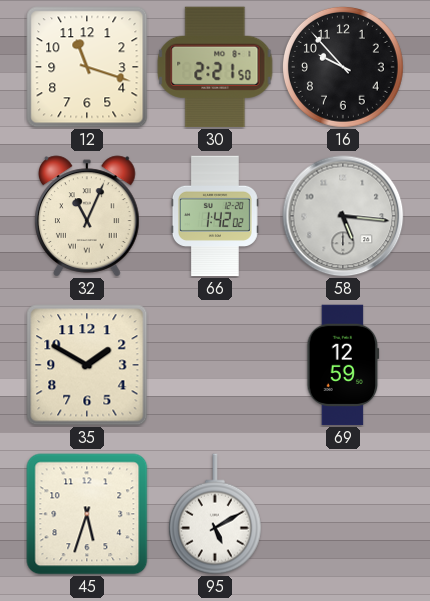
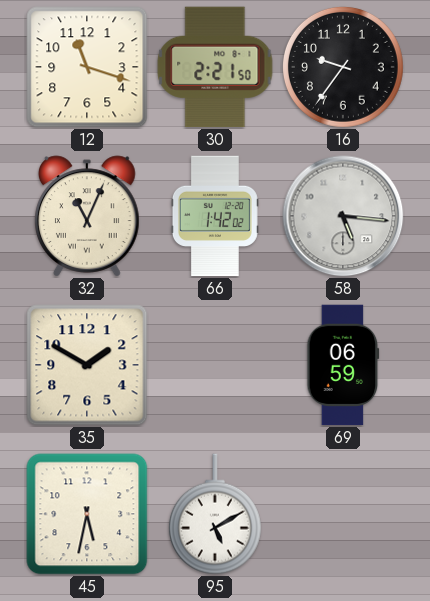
16: 9:53 -> 9:36 (343, 67)
69: 12:59 -> 06:59 (343, 365)
45: 5:33 -> 5:32 (87, 514)
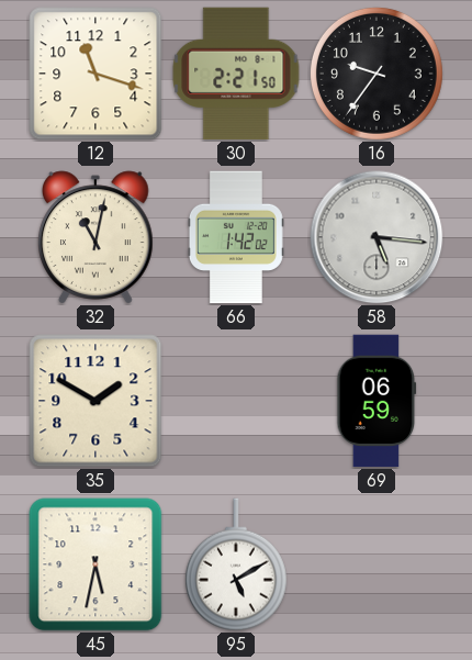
32: 11:04 -> 11:02 (97, 237)
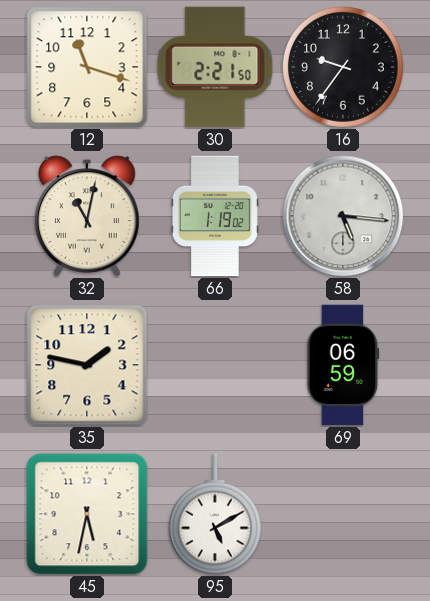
66: 1:42 -> 1:19 (215, 216)
35: 1:50 -> 1:47 (87, 365)
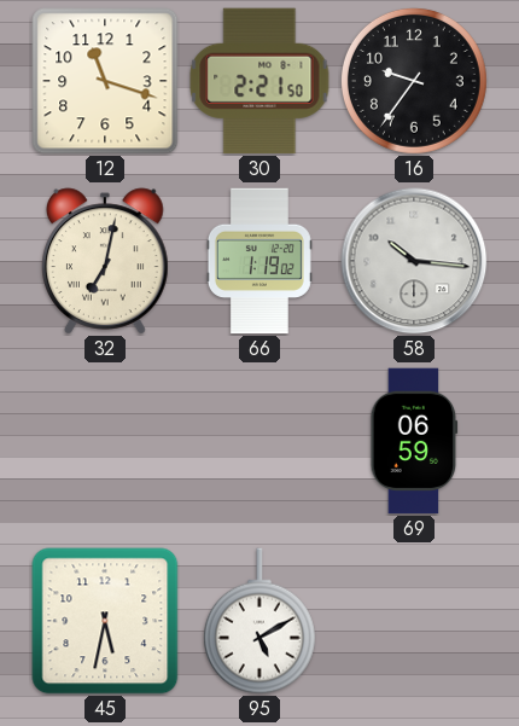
32: 11:02 -> 7:02 (106, 261)
58: 5:16 -> 10:16 (414, 261)
35: 1:47 -> none (87, 365)
